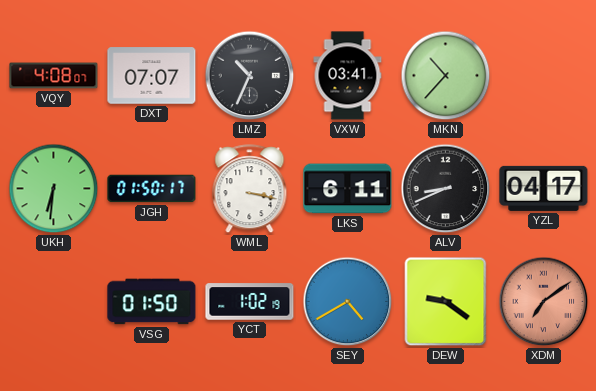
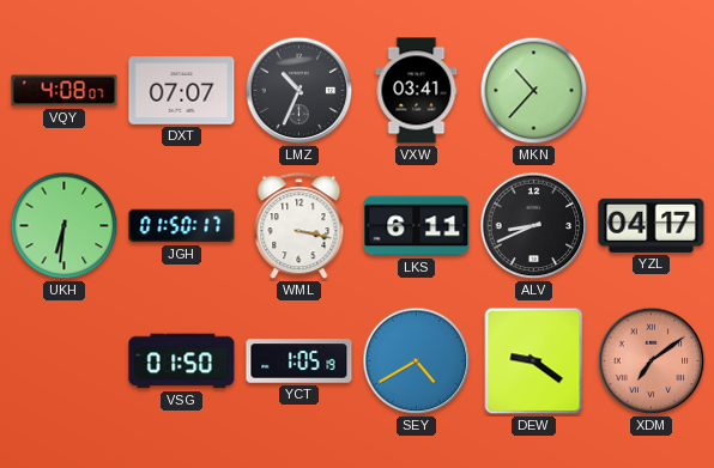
YCT: 1:02 -> 1:05 (299, 361)
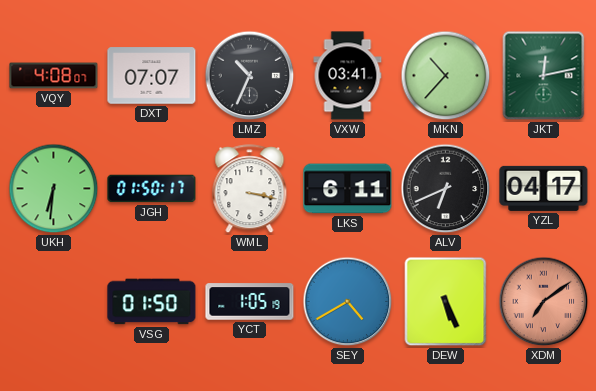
JKT: none -> 12:13 (544, 76)
ALV: 8:41 -> 6:41 (446, 189)
DEW: 9:21 -> 5:26 (446, 302)
